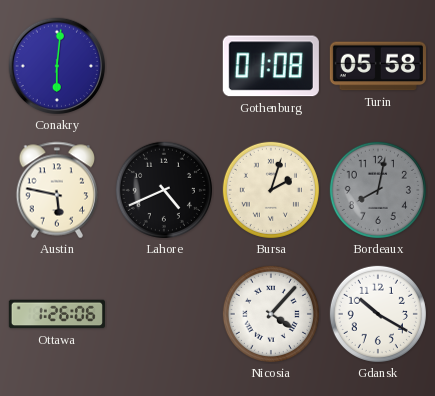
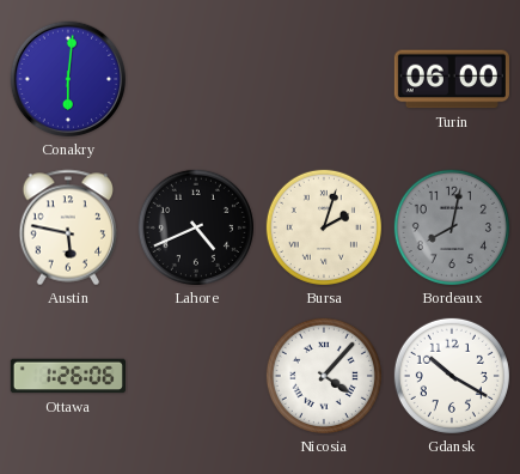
Gothenburg: 01:08 -> none (271, 66)
Turin: 05:58 -> 06:00 (452, 79)
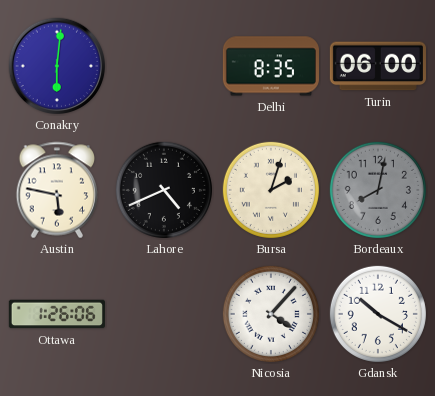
Delhi: none -> 8:35 (271, 66)
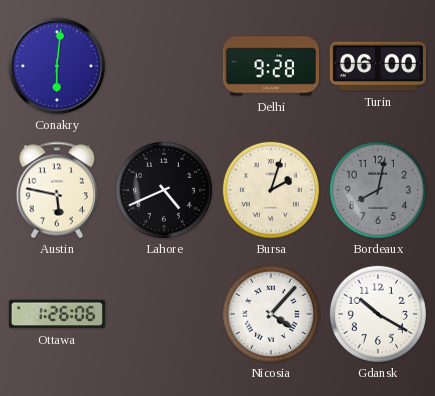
Delhi: 8:35 -> 9:28 (271, 66)
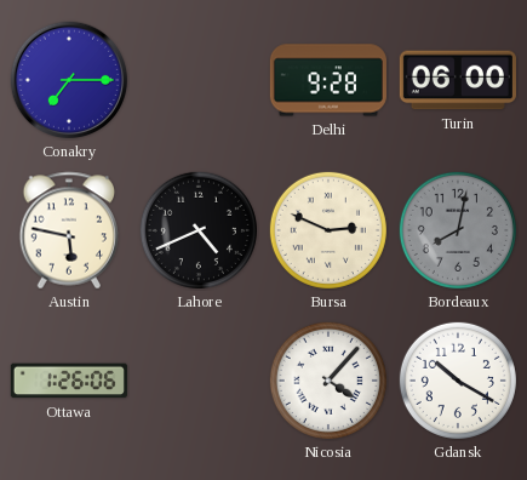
Conakry: 6:01 -> 7:15 (69, 80)
Bursa: 2:03 -> 2:49 (328, 230)
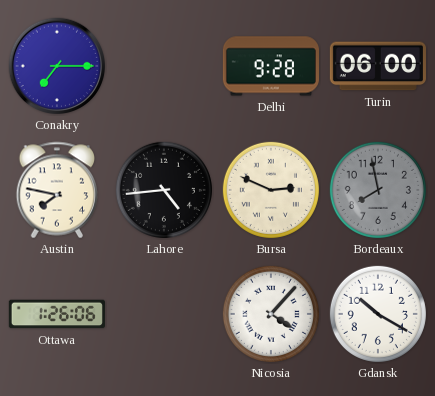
Austin: 5:47 -> 7:47 (57, 190)
Lahore: 4:41 -> 4:44 (164, 190)
Bordeaux: 8:02 -> 7:58 (378, 190)
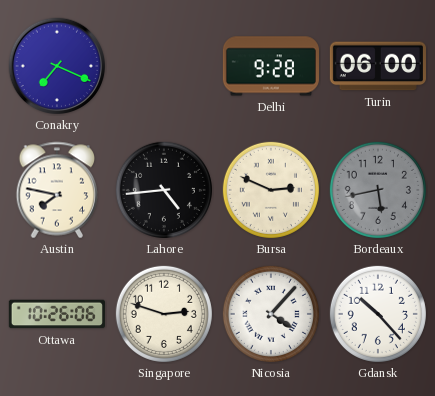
Conakry: 7:15 -> 7:19 (57, 66)
Bordeaux: 7:58 -> 5:43 (378, 190)
Ottawa: 1:26 -> 10:26 (57, 314)
Singapore: none -> 2:48 (164, 314)
Gdansk: 10:20 -> 10:23 (378, 314)
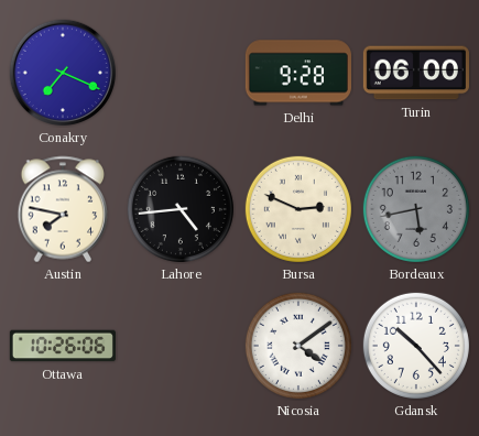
Singapore: 2:48 -> none (164, 314)
Nicosia: 4:07 -> 4:09 (298, 346)
